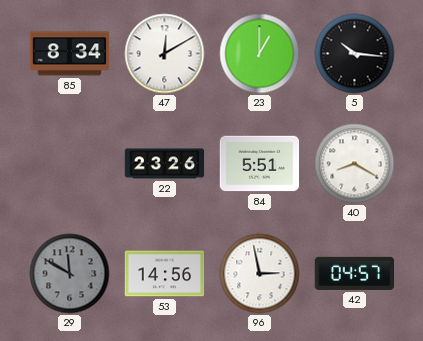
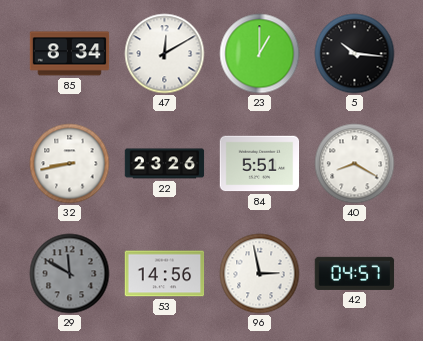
32: none -> 8:43 (70, 164)
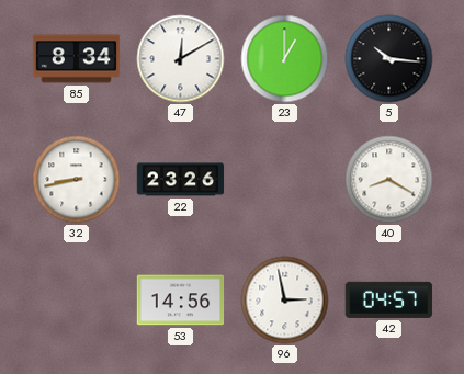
84: 5:51 -> none (260, 164)
29: 11:50 -> none (70, 274)
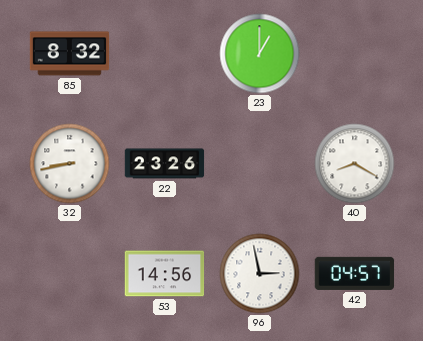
85: 8:34 -> 8:32 (70, 54)
47: 12:10 -> none (181, 59)
5: 10:16 -> none (389, 59)
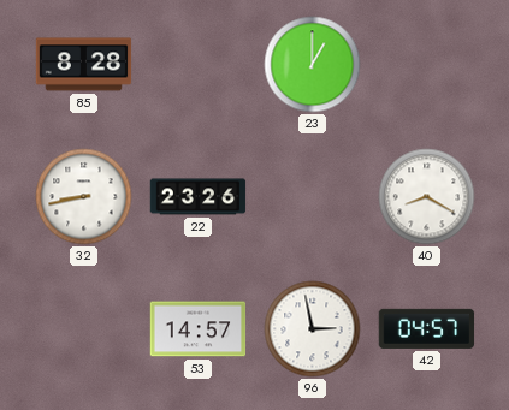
85: 8:32 -> 8:28 (84, 65)
53: 14:56 -> 14:57 (199, 329)
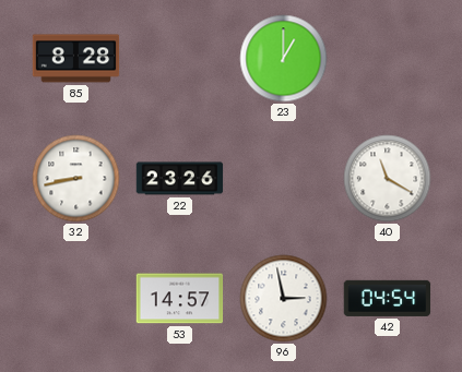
40: 8:20 -> 11:20 (388, 179)
42: 04:57 -> 04:54 (388, 298)
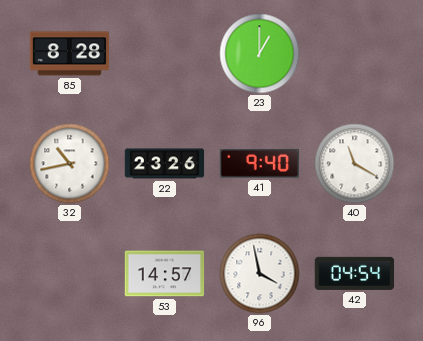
32: 8:43 -> 10:43 (70, 164)
41: none -> 9:40 (259, 163)
96: 2:58 -> 3:58 (260, 274)
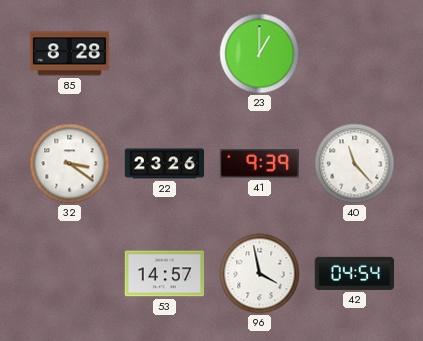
32: 10:43 -> 3:21 (70, 164)
41: 9:40 -> 9:39 (259, 163)
40: 11:20 -> 11:23 (355, 164)
